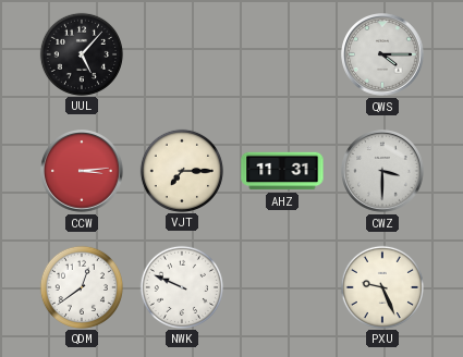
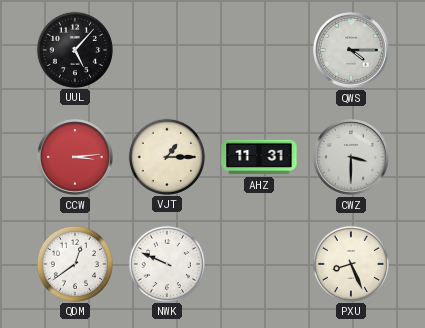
VJT: 7:15 -> 1:15 (166, 156)
PXU: 9:26 -> 8:26 (350, 263)
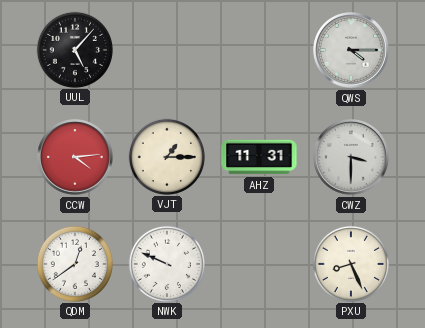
CCW: 3:14 -> 4:14 (76, 158)
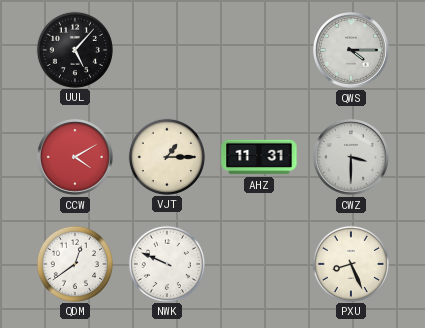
CCW: 4:14 -> 4:10 (76, 158)
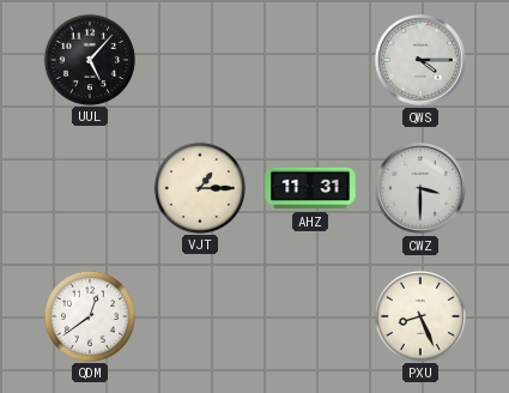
CCW: 4:10 -> none (76, 158)
NWK: 9:49 -> none (166, 263)
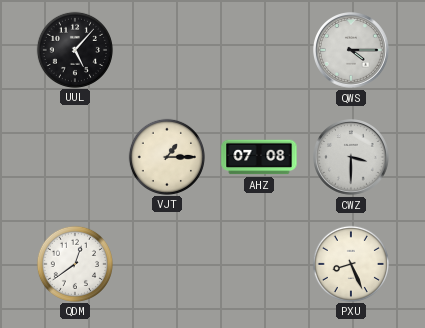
AHZ: 11:31 -> 07:08 (259, 157)
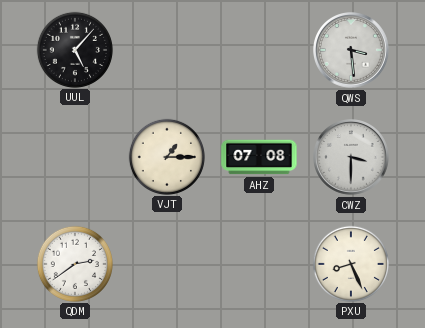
QWS: 4:15 -> 3:29 (352, 51)
QDM: 12:39 -> 2:39 (74, 263)
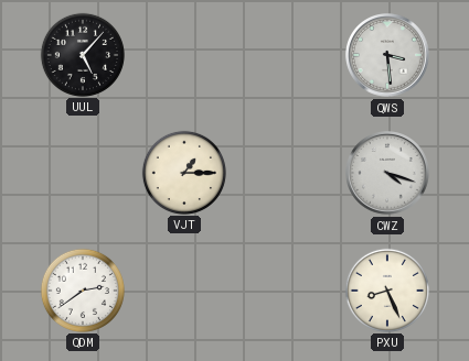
AHZ: 07:08 -> none (259, 157)
CWZ: 3:30 -> 4:18 (388, 174)
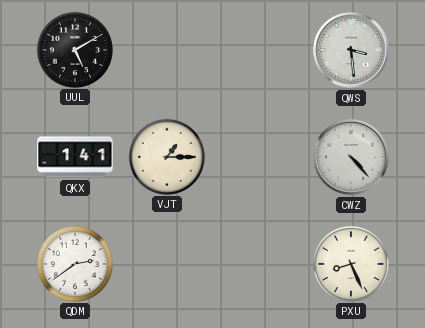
UUL: 5:07 -> 5:10 (74, 49)
QKX: none -> 1:41 (75, 157)
CWZ: 4:18 -> 4:23 (352, 158)
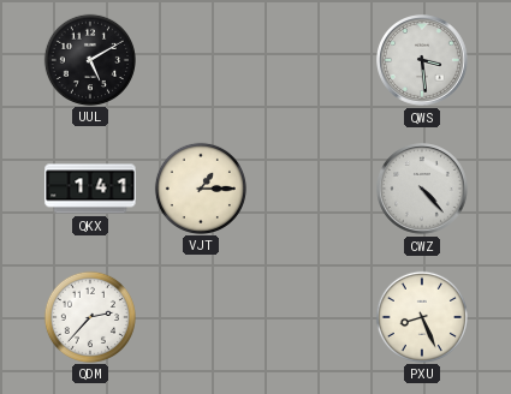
QDM: 2:39 -> 2:37 (89, 316)
